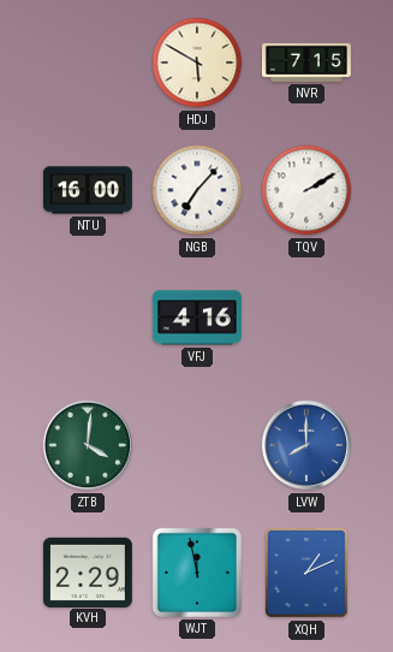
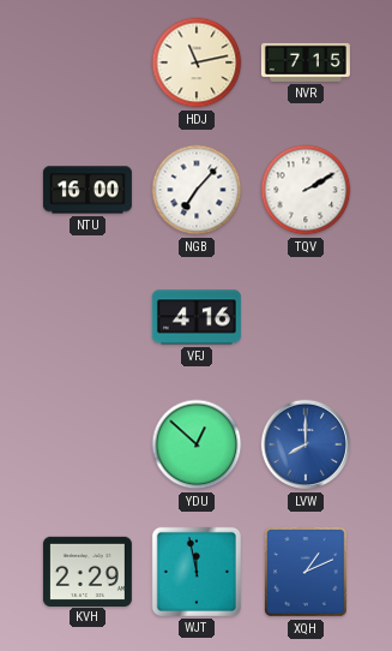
HDJ: 5:50 -> 11:13 (197, 62)
ZTB: 4:01 -> none (88, 445)
YDU: none -> 12:52 (197, 444)
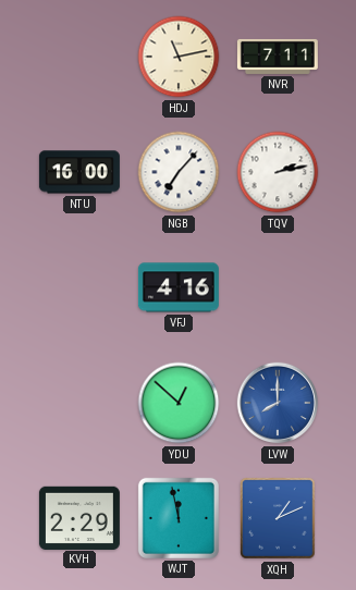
NVR: 7:15 -> 7:11 (278, 57)
TQV: 2:10 -> 2:13 (278, 172)
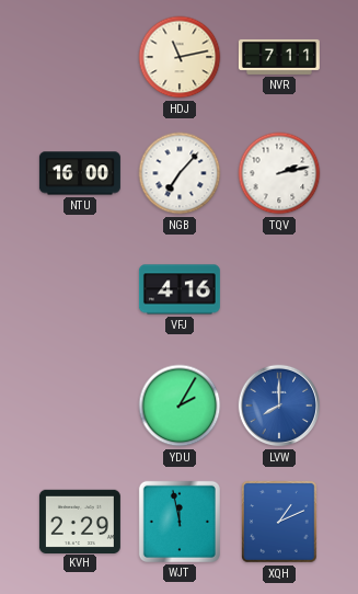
YDU: 12:52 -> 2:05 (180, 405)
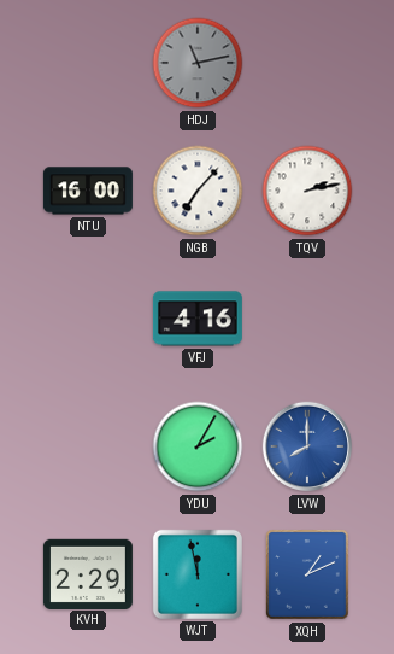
HDJ dial: cream -> grey (198, 63)
NVR: 7:11 -> none (279, 57)
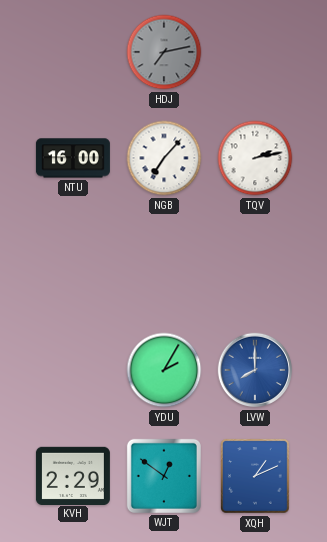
HDJ: 11:13 -> 7:13 (164, 52)
VFJ: 4:16 -> none (198, 319)
WJT: 11:58 -> 12:51 (164, 476)
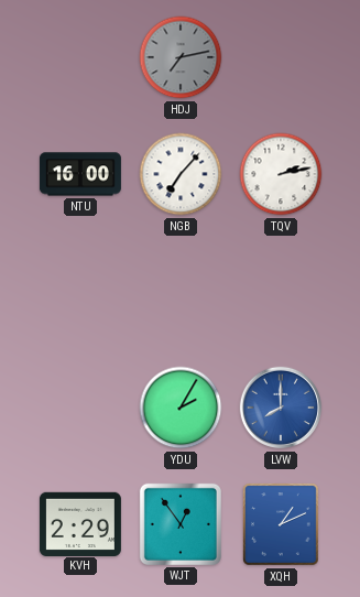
WJT: 12:51 -> 12:54 (181, 524)
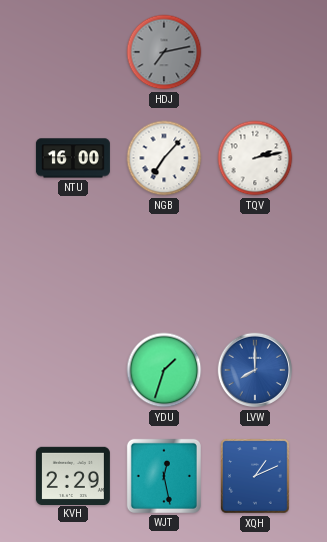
YDU: 2:05 -> 1:33 (164, 370)
WJT: 12:54 -> 12:28 (164, 476)
